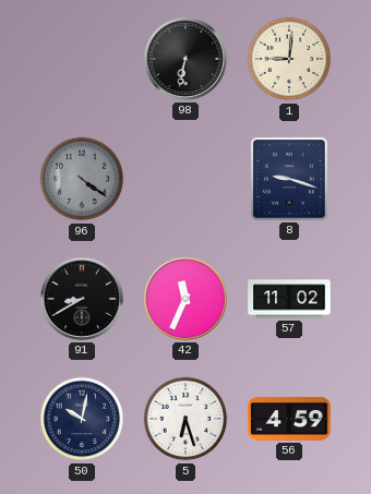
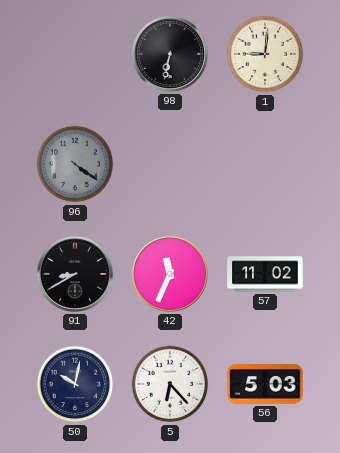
8: 9:18 -> none (289, 179)
5: 6:27 -> 6:23 (170, 384)
56: 4:59 -> 5:03 (265, 384)
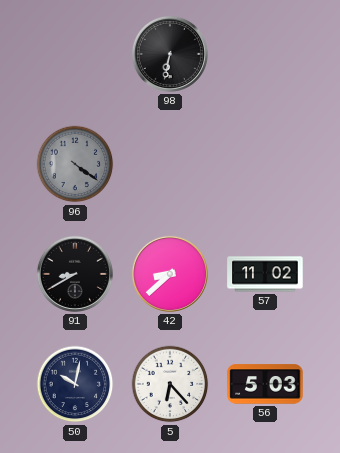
1: 9:01 -> none (265, 54)
42: 11:34 -> 8:38 (170, 274)
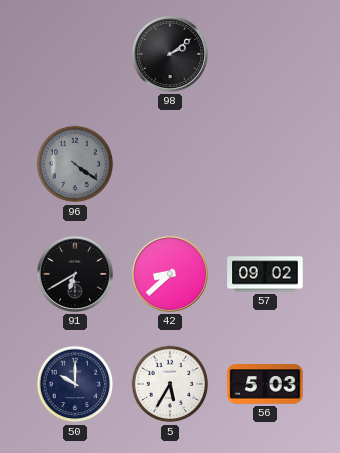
98: 6:32 -> 2:09 (170, 54)
91: 8:40 -> 6:40 (75, 274)
57: 11:02 -> 09:02 (265, 274)
50: 10:02 -> 10:00 (75, 384)
5: 6:23 -> 5:35 (170, 384)
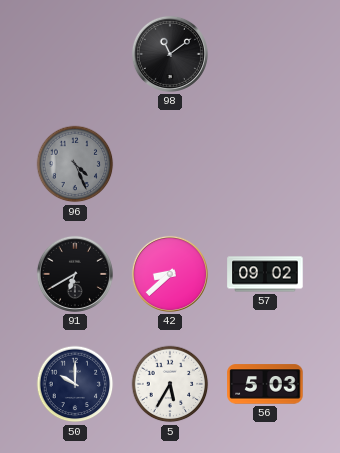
98: 2:09 -> 11:09 (170, 54)
96: 4:21 -> 4:26 (75, 164)
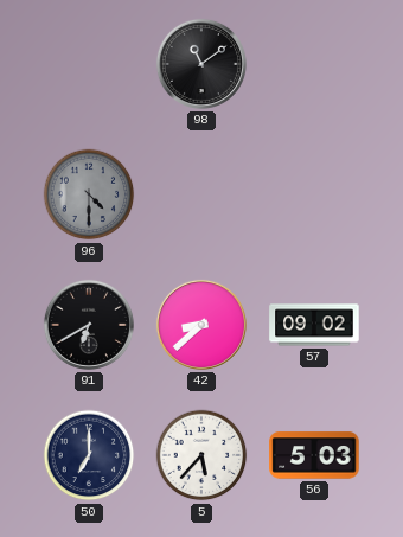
96: 4:26 -> 4:30 (89, 194)
50: 10:00 -> 7:00 (89, 455)
5: 5:35 -> 5:37 (201, 455)
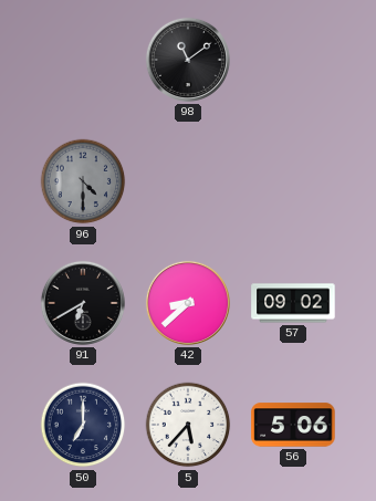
56: 5:03 -> 5:06 (293, 425)
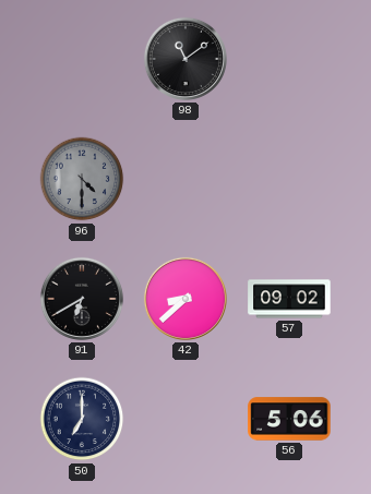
5: 5:37 -> none (188, 425)
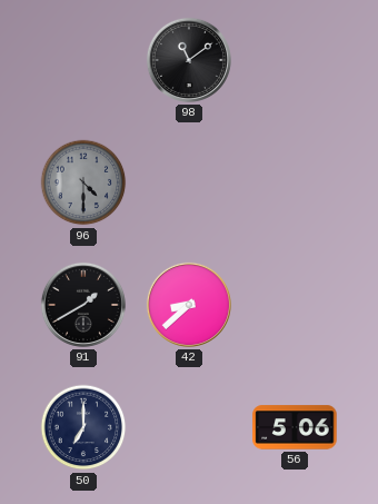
91: 6:40 -> 1:40 (83, 305)
57: 09:02 -> none (289, 299)
